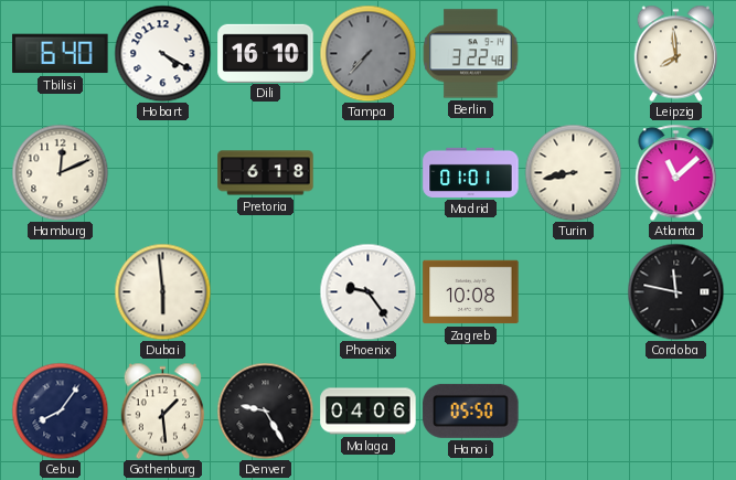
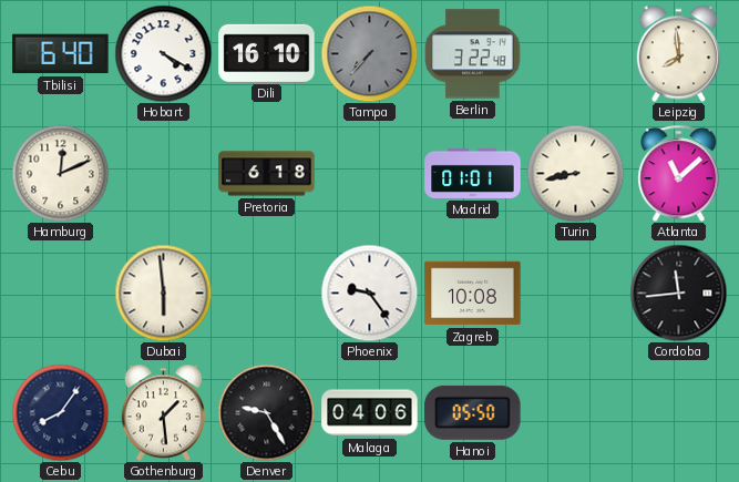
Cordoba: 11:47 -> 11:44 (678, 293)
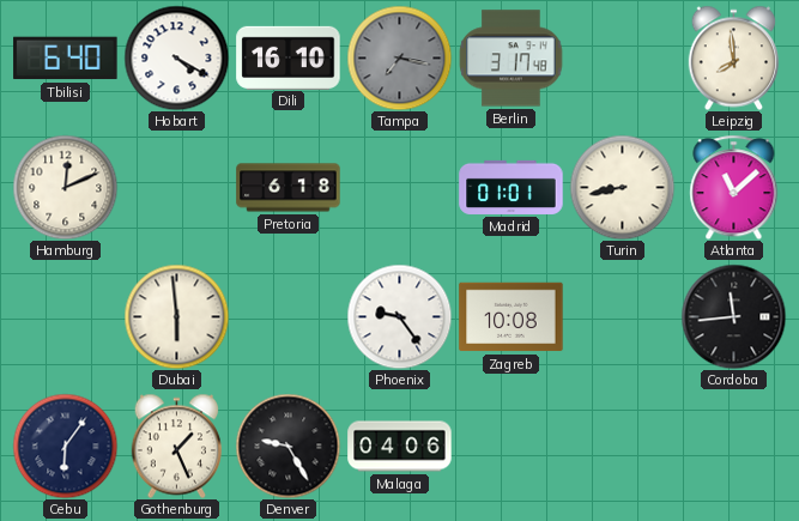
Tampa: 7:37 -> 7:17 (399, 57)
Berlin: 3:22 -> 3:17 (510, 59)
Cebu: 8:06 -> 6:06 (65, 446)
Gothenburg: 1:29 -> 1:26 (176, 446)
Hanoi: 05:50 -> none (473, 412)
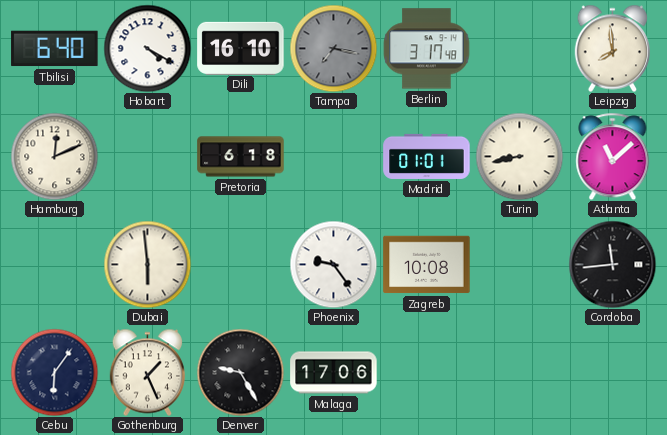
Malaga: 04:06 -> 17:06 (334, 373)
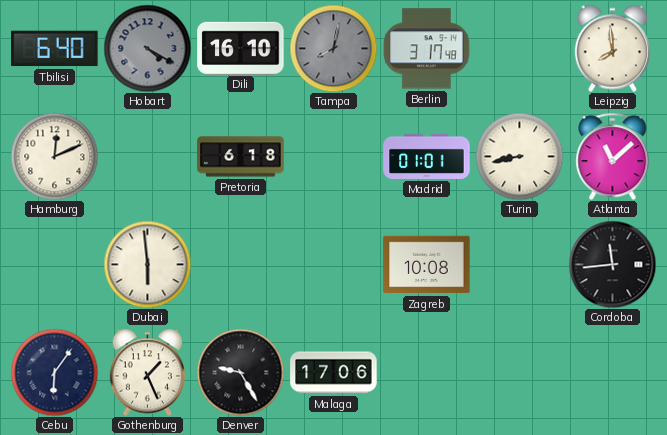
Hobart dial: white -> grey (147, 48)
Tampa: 7:17 -> 8:02 (333, 48)
Phoenix: 9:24 -> none (333, 264)
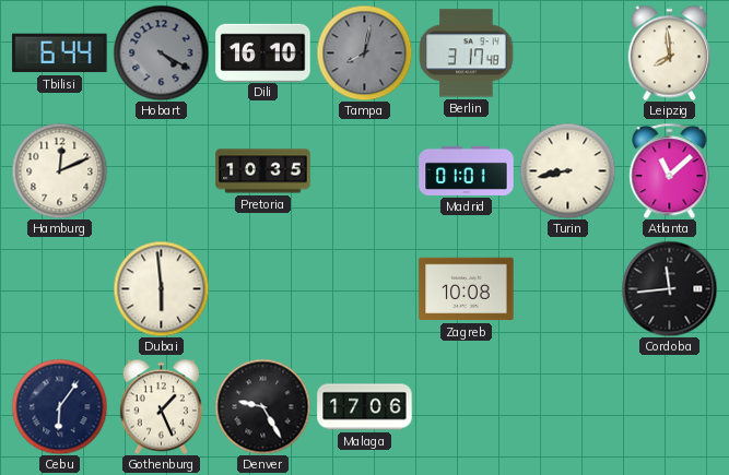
Tbilisi: 6:40 -> 6:44 (60, 54)
Pretoria: 6:18 -> 10:35 (263, 171)
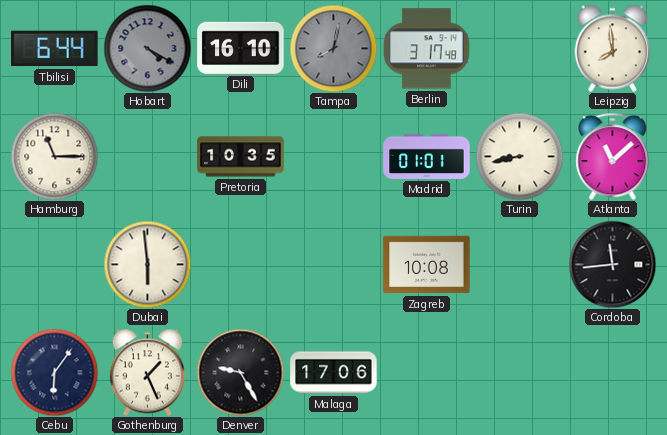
Hamburg: 12:11 -> 11:15 (54, 156)
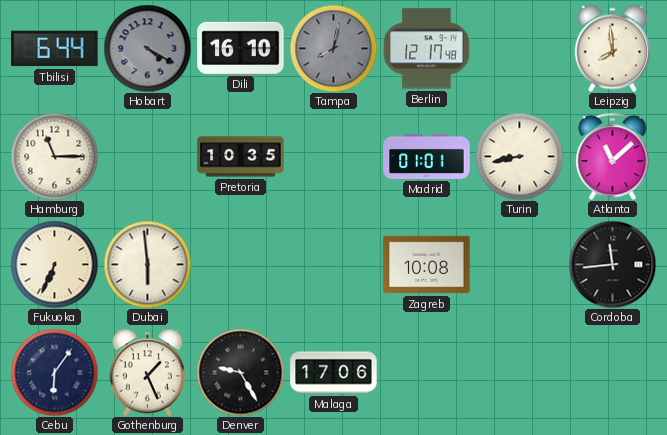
Berlin: 3:17 -> 12:17 (426, 49)
Fukuoka: none -> 6:34 (54, 264)
